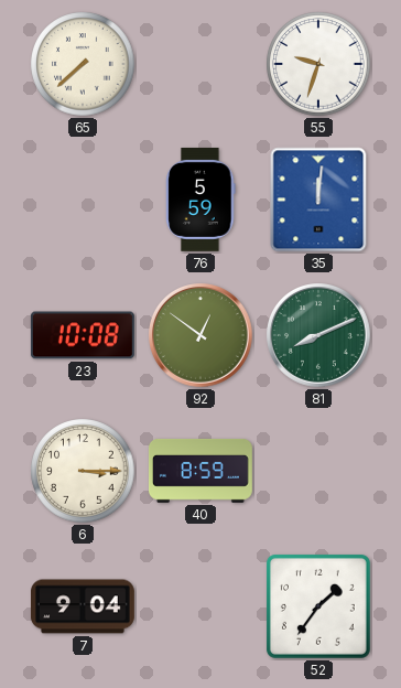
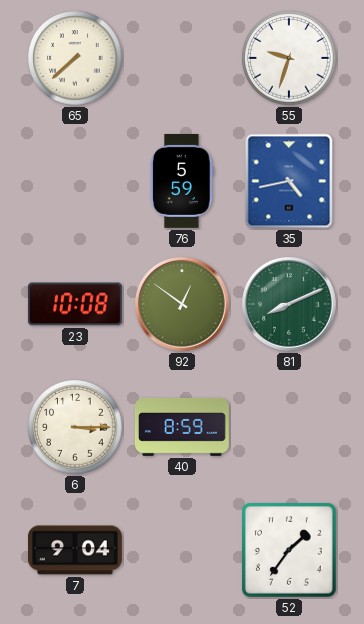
35: 12:01 -> 4:43 (289, 181)
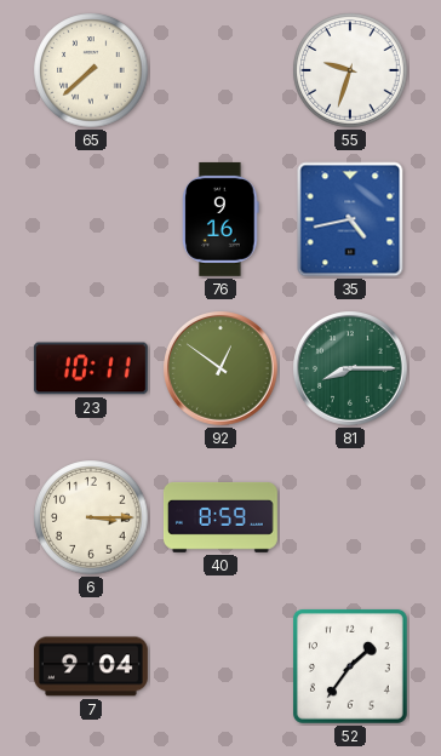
76: 5:59 -> 9:16 (220, 219)
23: 10:08 -> 10:11 (91, 368)
81: 8:11 -> 8:15 (351, 370)
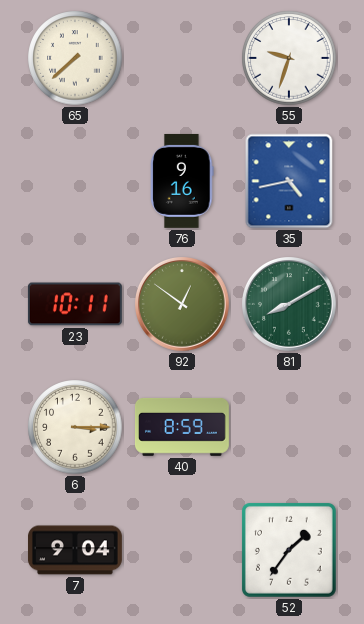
81: 8:15 -> 8:10 (290, 305)
